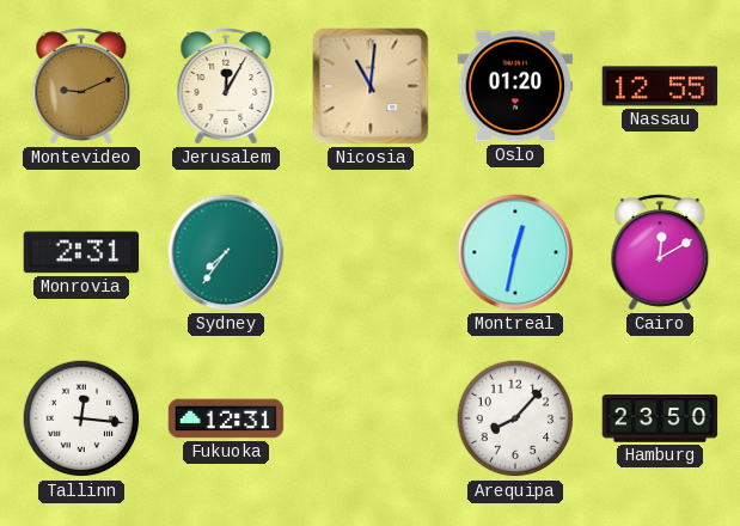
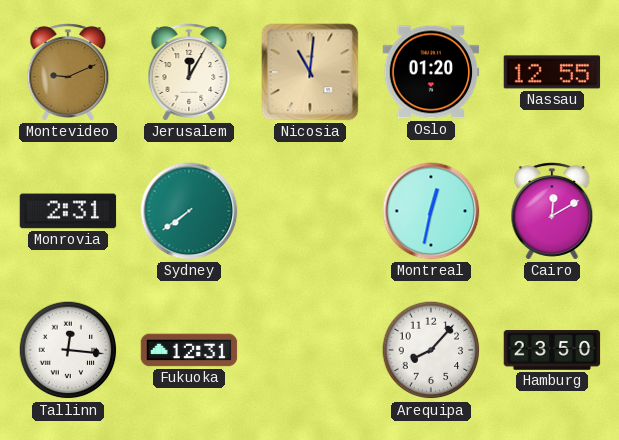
Sydney: 7:36 -> 7:39 (189, 211)
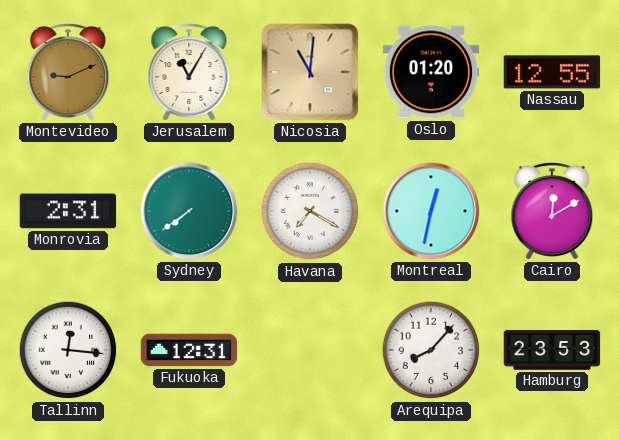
Jerusalem: 12:05 -> 11:05 (189, 72)
Havana: none -> 7:20 (310, 211)
Hamburg: 23:50 -> 23:53 (552, 350)
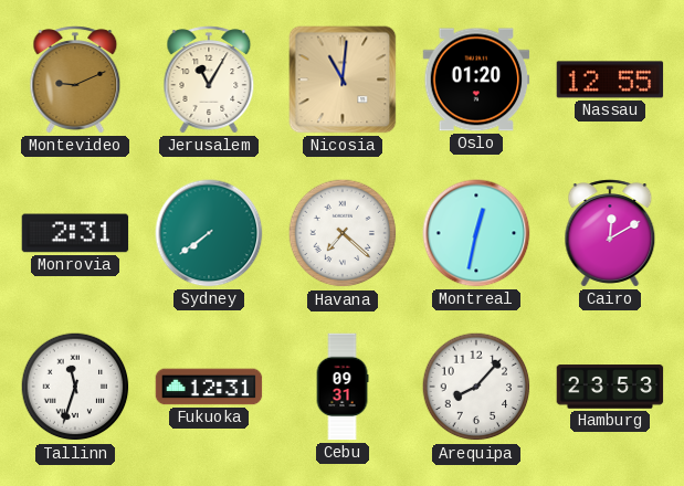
Havana: 7:20 -> 7:22 (343, 233)
Tallinn: 12:16 -> 11:33 (75, 387)
Cebu: none -> 09:31 (343, 387)
